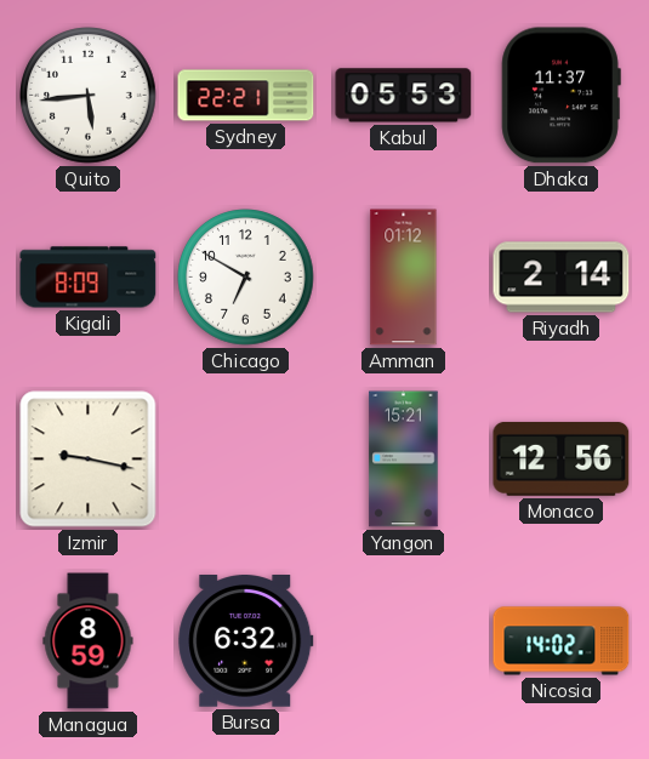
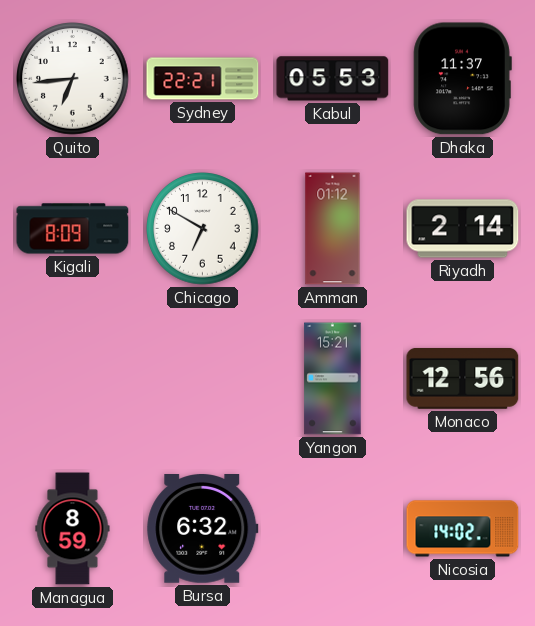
Quito: 5:44 -> 6:44 (73, 79)
Izmir: 9:17 -> none (89, 460)
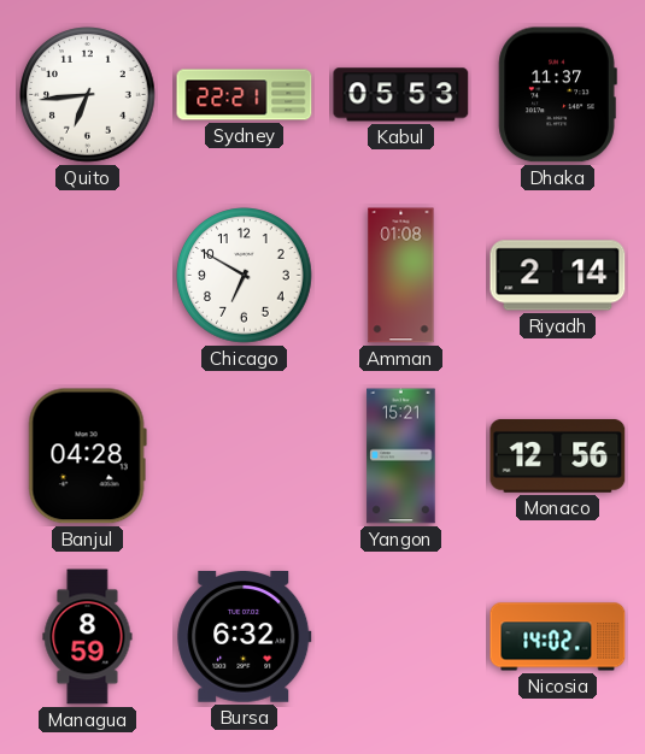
Kigali: 8:09 -> none (73, 229)
Amman: 01:12 -> 01:08 (401, 276)
Banjul: none -> 04:28 (87, 456)
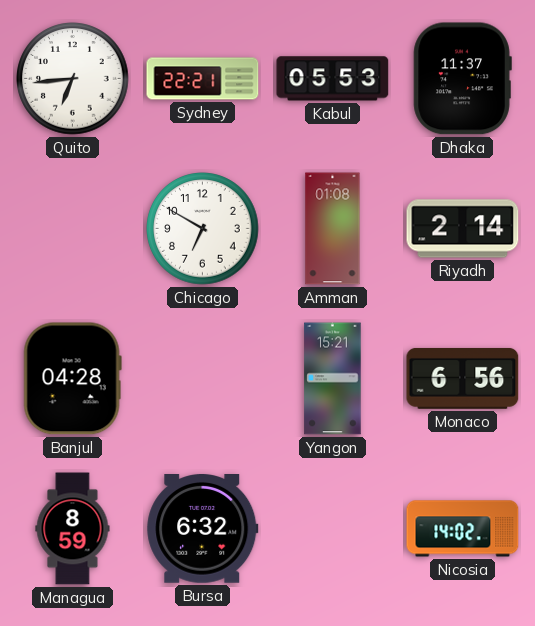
Monaco: 12:56 -> 6:56 (463, 378)
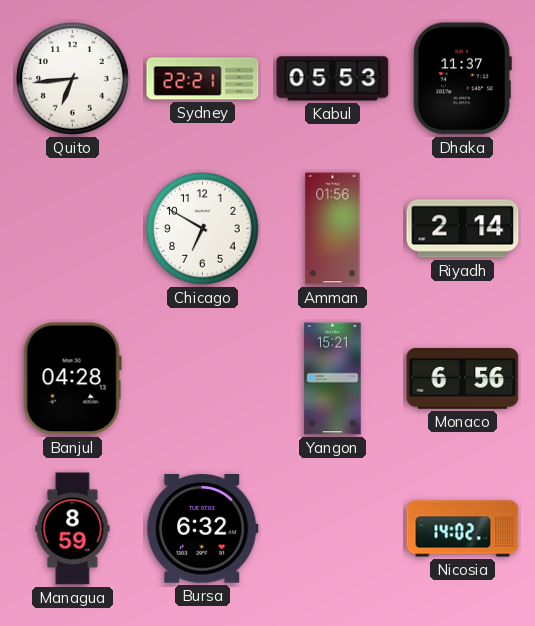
Amman: 01:08 -> 01:56 (333, 229)
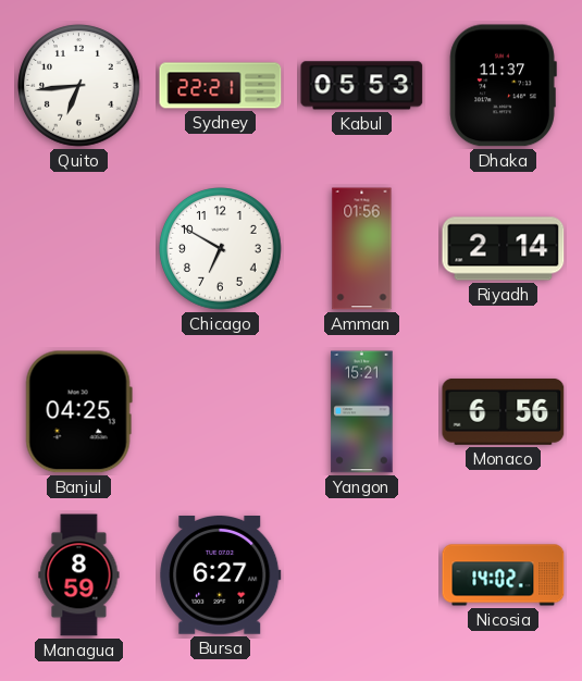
Banjul: 04:28 -> 04:25 (78, 412)
Bursa: 6:32 -> 6:27 (221, 575)
